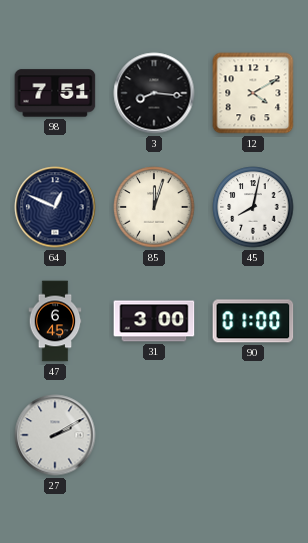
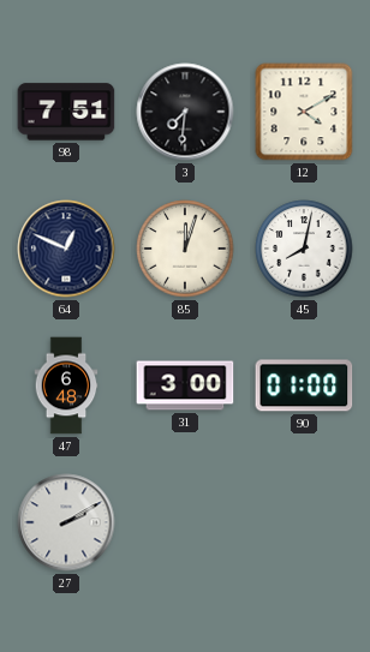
3: 8:16 -> 7:31 (185, 112)
47: 6:45 -> 6:48 (66, 385)
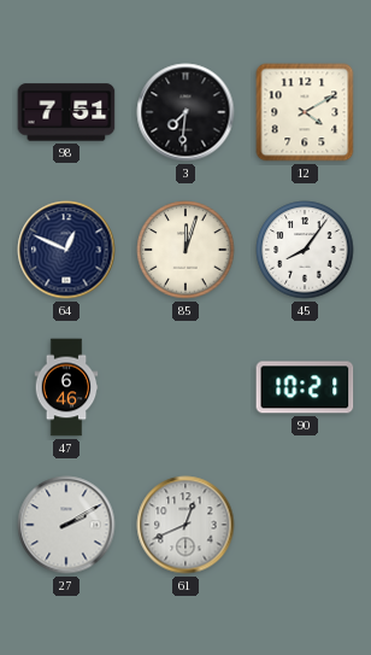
45: 8:02 -> 8:06 (305, 250)
47: 6:48 -> 6:46 (66, 387)
31: 3:00 -> none (185, 385)
90: 01:00 -> 10:21 (305, 387)
61: none -> 12:41 (185, 525)
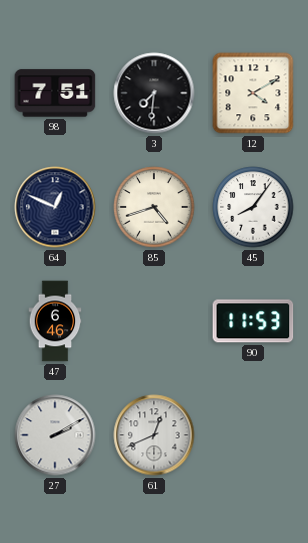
85: 12:03 -> 4:42 (154, 207)
90: 10:21 -> 11:53 (253, 321)
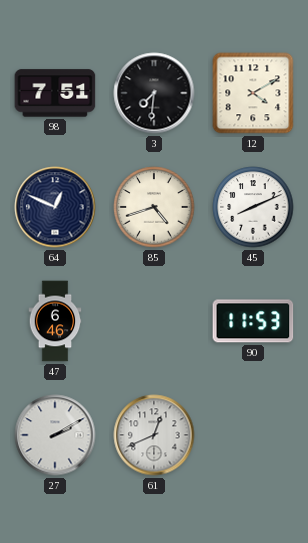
45: 8:06 -> 8:11 (253, 207)
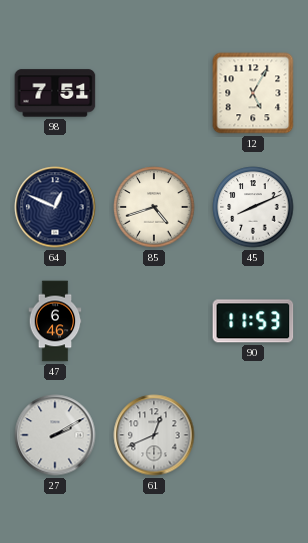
3: 7:31 -> none (154, 93)
12: 4:10 -> 5:05 (253, 93)
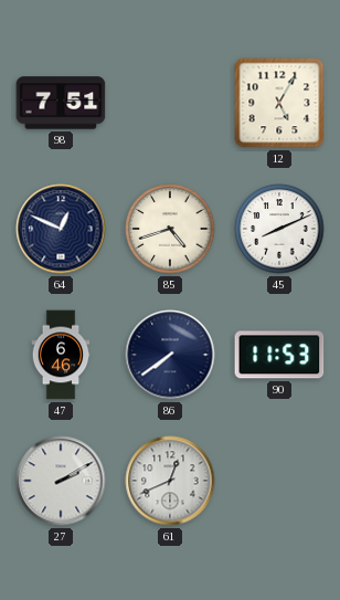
86: none -> 7:39 (170, 355)
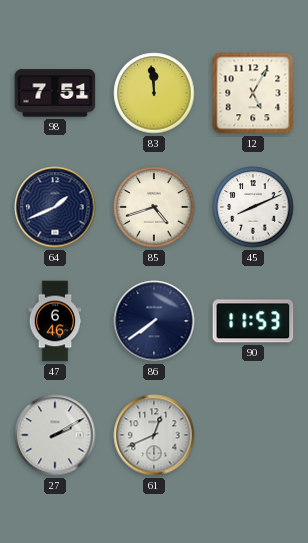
83: none -> 11:59 (154, 93)
64: 12:49 -> 1:41 (55, 207)
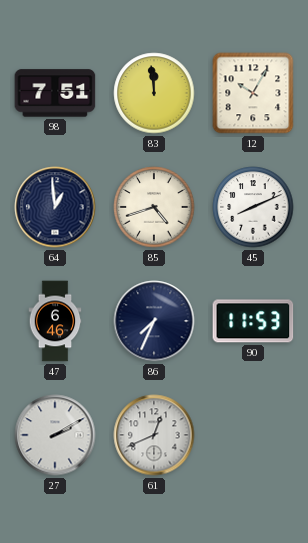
12: 5:05 -> 10:05 (253, 93)
64: 1:41 -> 12:59 (55, 207)
86: 7:39 -> 7:34 (154, 321)
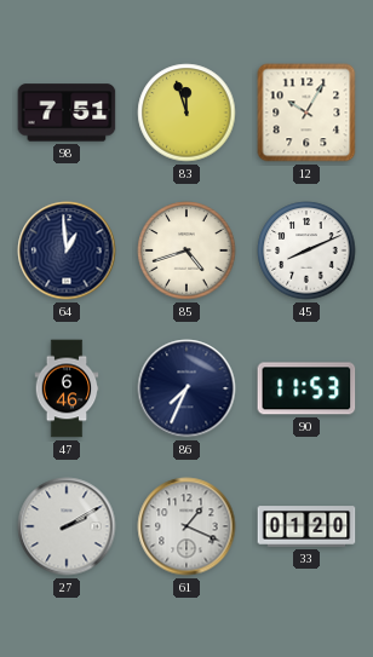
83: 11:59 -> 11:57 (187, 113)
61: 12:41 -> 1:19 (187, 526)
33: none -> 01:20 (306, 526)
